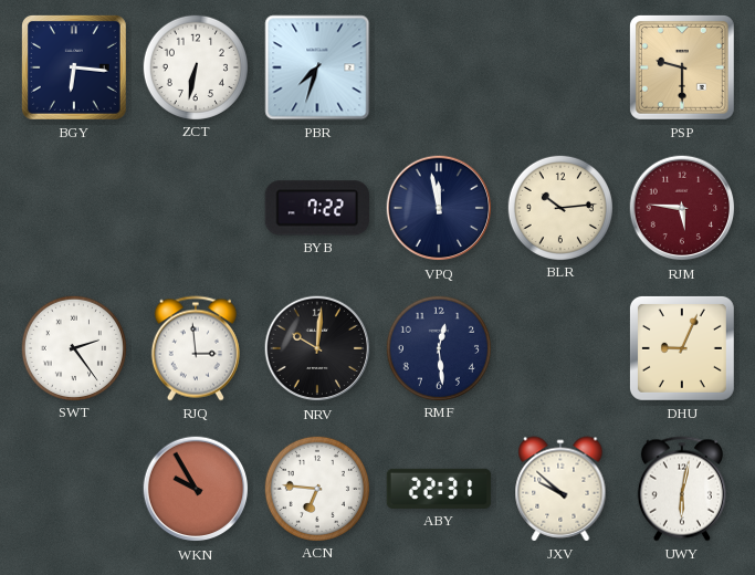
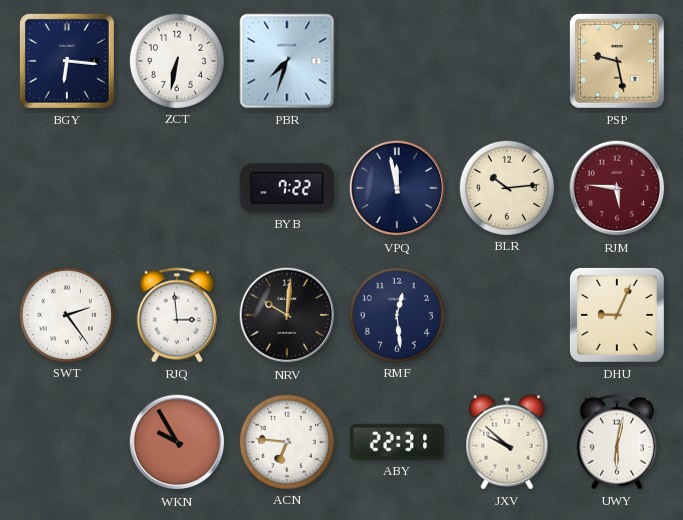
PSP: 9:30 -> 9:28 (617, 61)
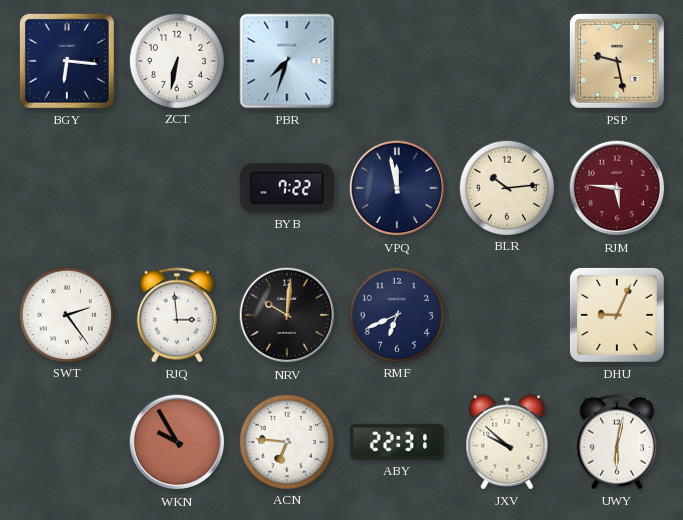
RMF: 12:29 -> 6:41 (396, 314)
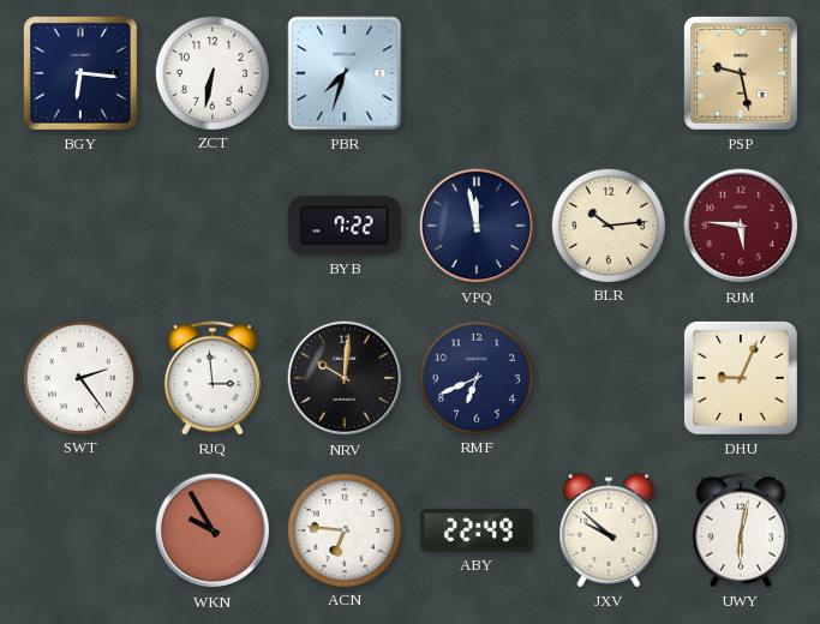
ABY: 22:31 -> 22:49 (477, 530)
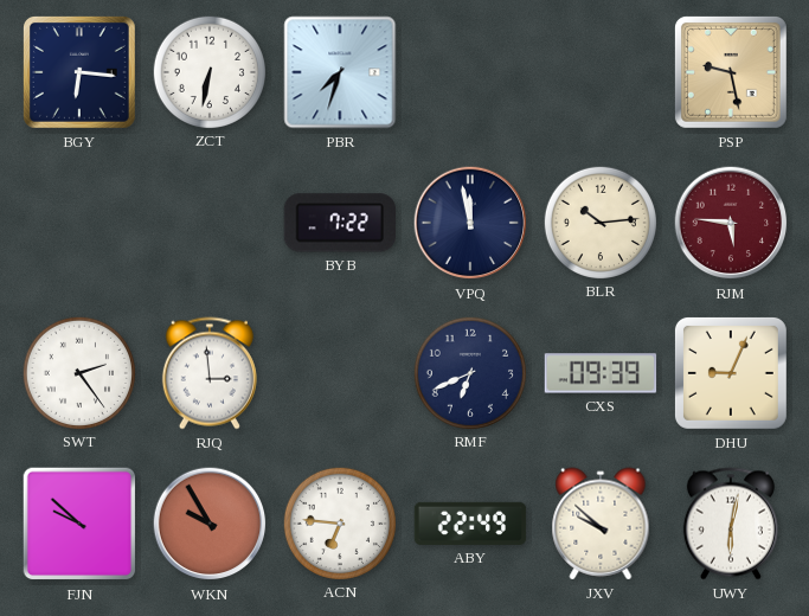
NRV: 10:01 -> none (345, 378)
CXS: none -> 09:39 (601, 373)
FJN: none -> 9:52 (79, 524)
